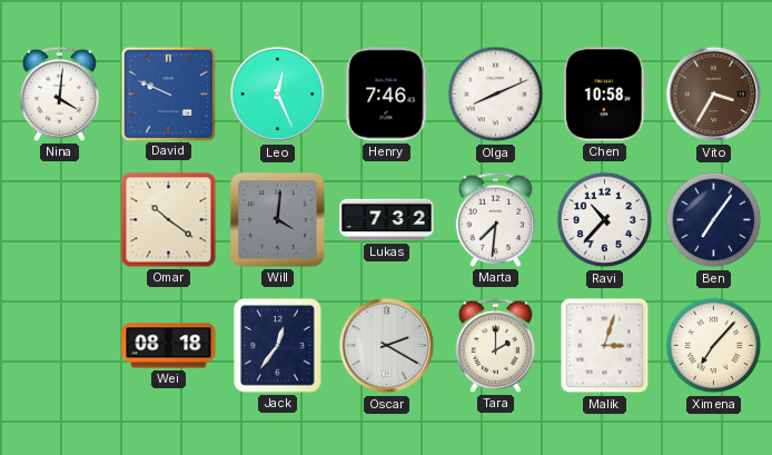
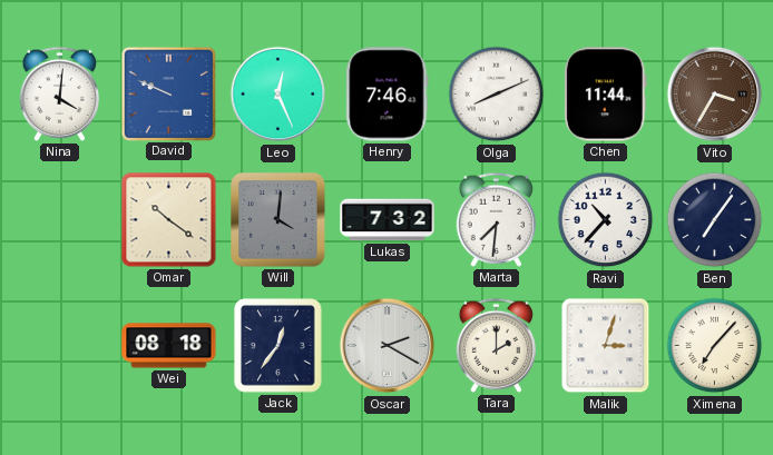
Chen: 10:58 -> 11:44 (606, 95)
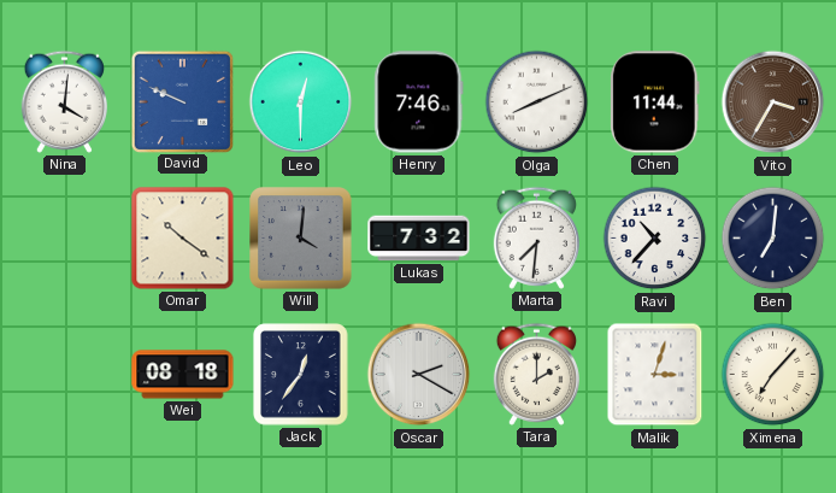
Leo: 12:26 -> 12:30 (301, 102)
Ben: 7:06 -> 7:01 (773, 239)
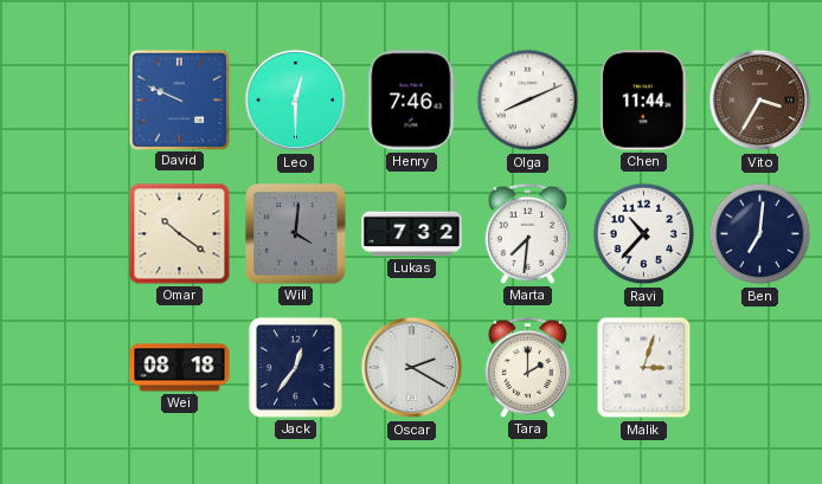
Nina: 4:01 -> none (64, 101)
Ximena: 7:07 -> none (773, 375)
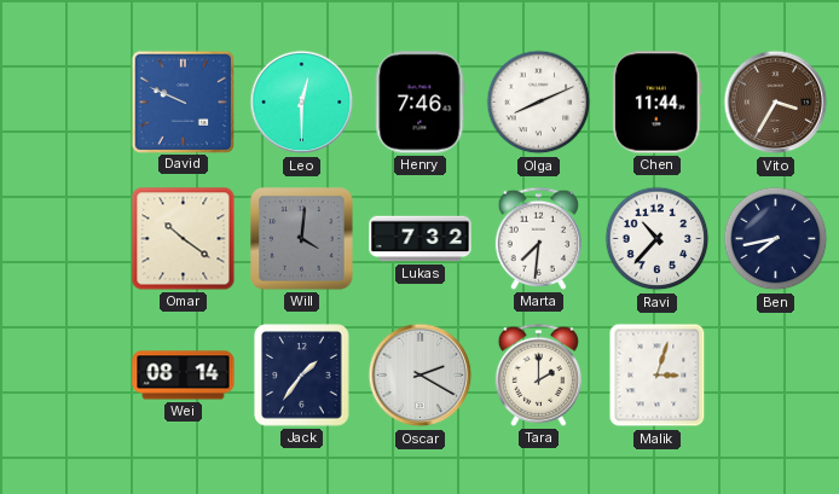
Ben: 7:01 -> 7:43 (776, 239)
Wei: 08:18 -> 08:14 (184, 376)
Jack: 12:36 -> 1:36 (302, 376)
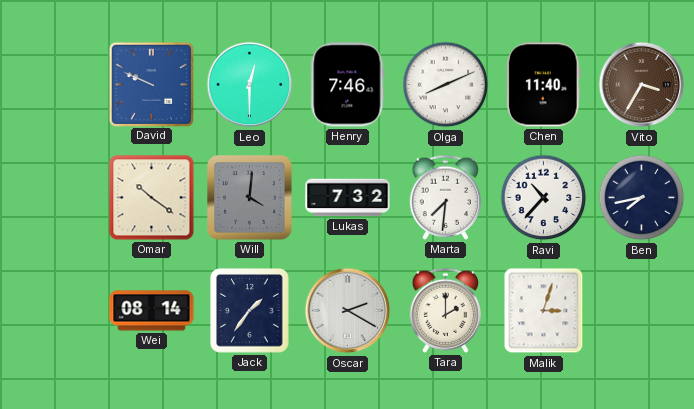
Chen: 11:44 -> 11:40 (544, 85)
